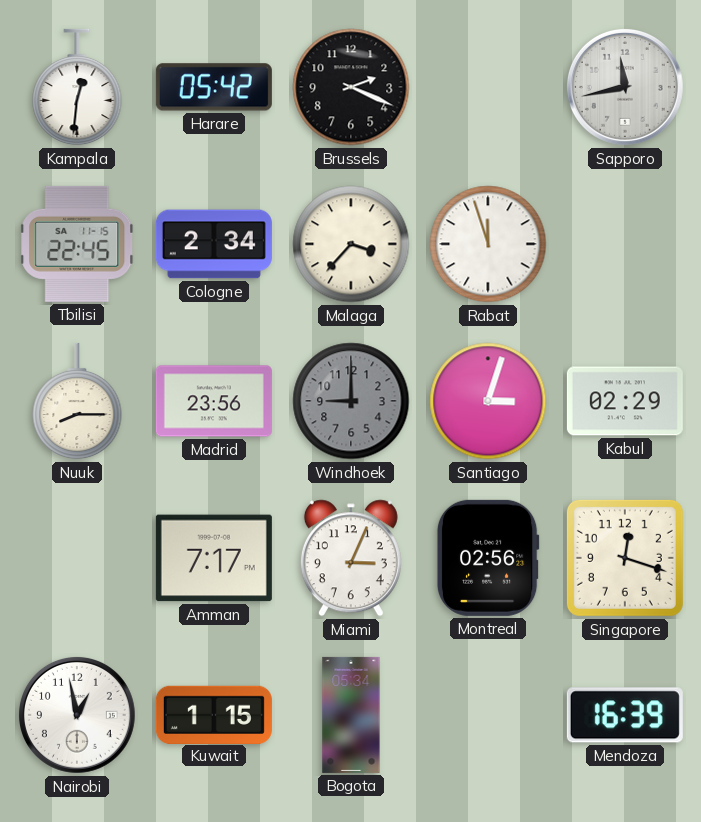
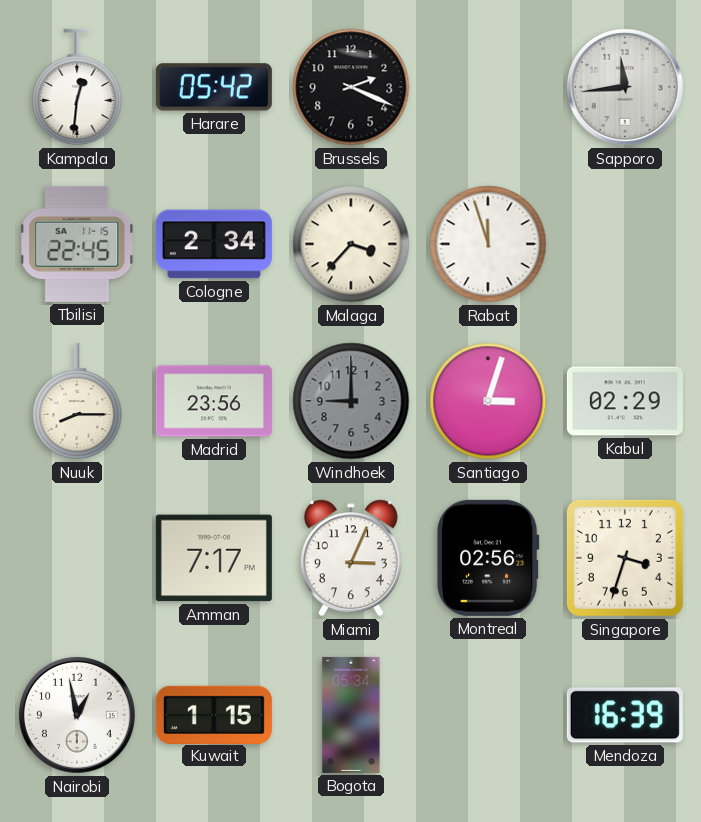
Sapporo: 11:43 -> 11:44 (625, 87)
Singapore: 12:18 -> 3:33 (625, 558)
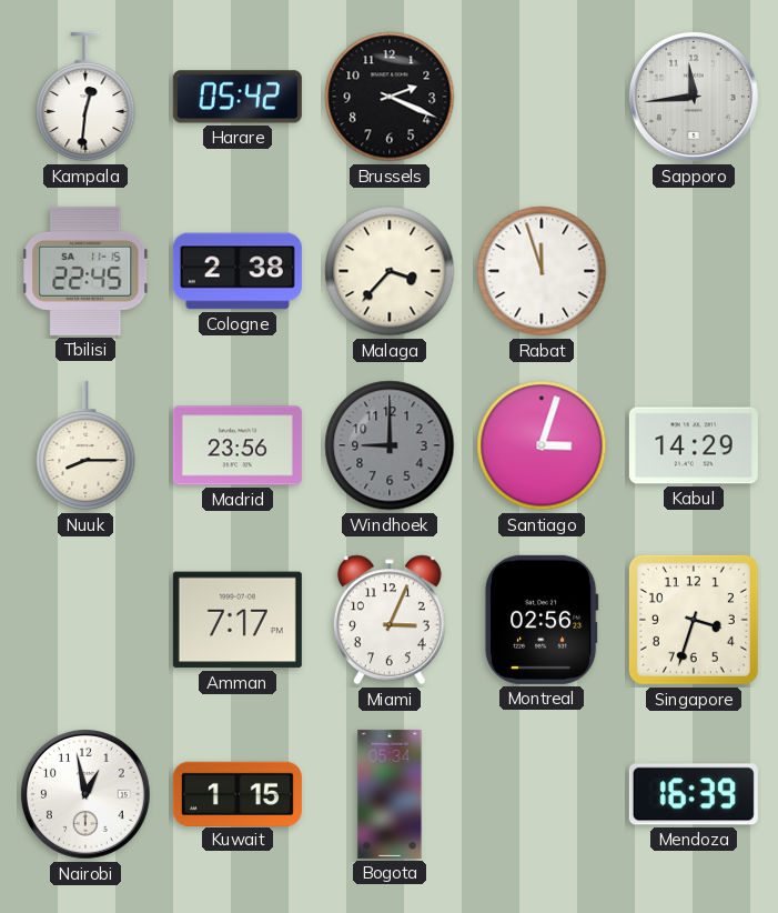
Cologne: 2:34 -> 2:38 (238, 271)
Kabul: 02:29 -> 14:29 (694, 445)
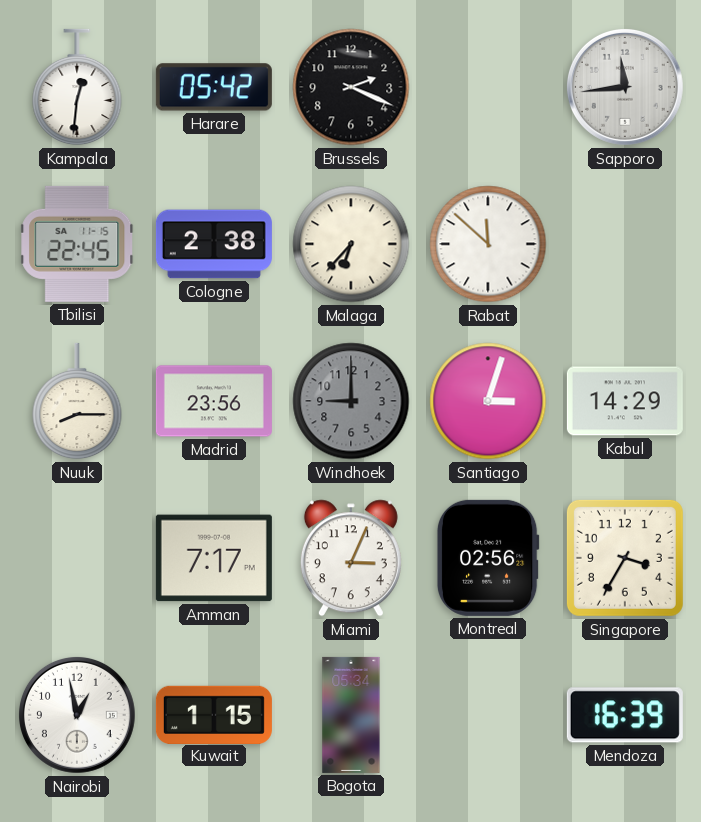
Malaga: 3:37 -> 6:37 (351, 244)
Rabat: 11:57 -> 11:52 (488, 244)
Singapore: 3:33 -> 3:35 (625, 558)
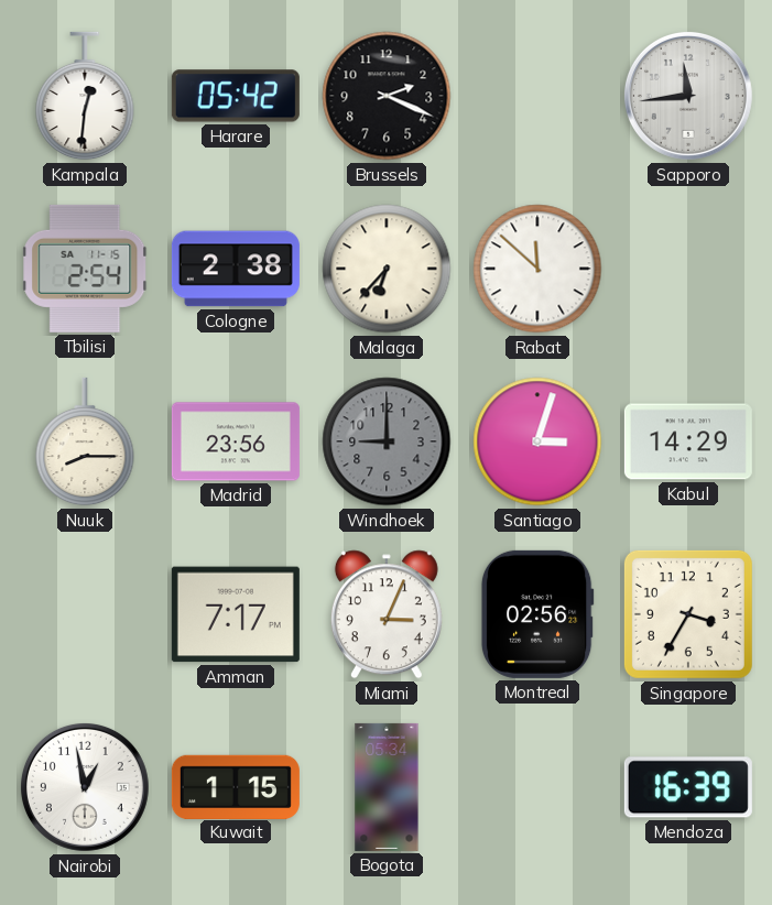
Tbilisi: 22:45 -> 2:54 (86, 269)
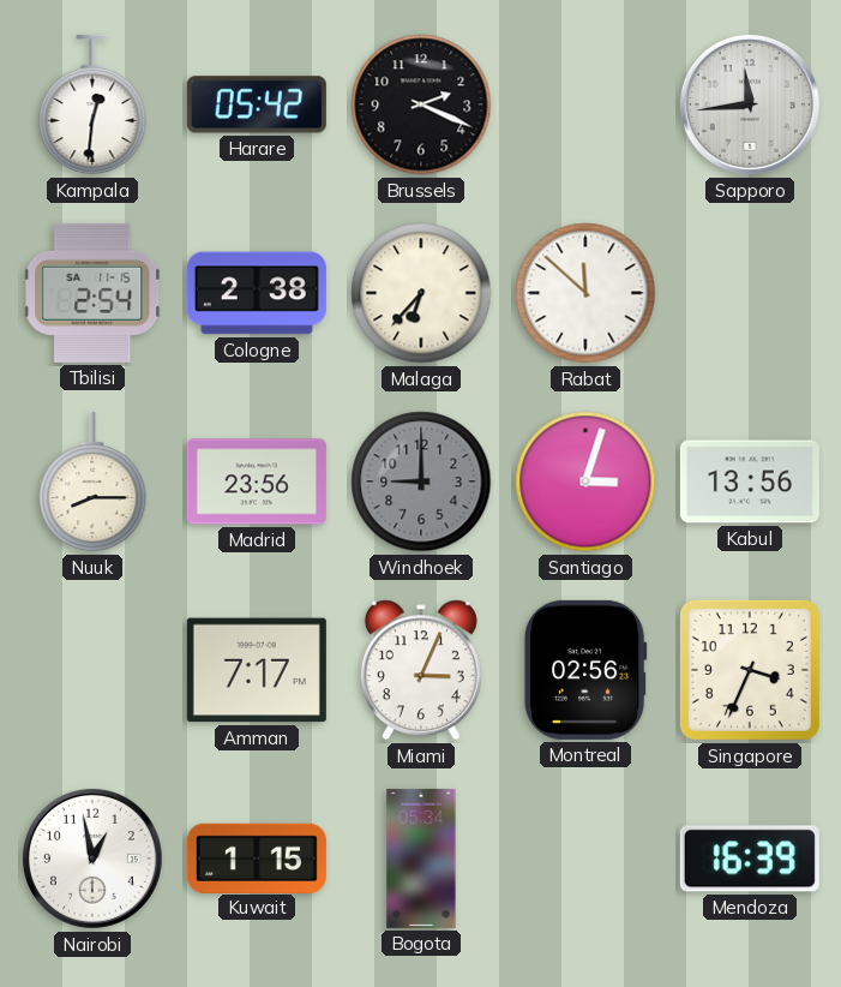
Kabul: 14:29 -> 13:56 (750, 481)
Singapore: 3:35 -> 3:34 (750, 670)
